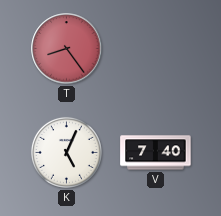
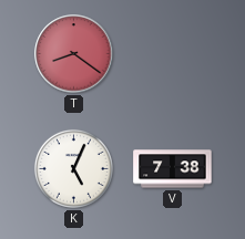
T: 8:24 -> 8:21 (74, 54)
V: 7:40 -> 7:38 (173, 169)
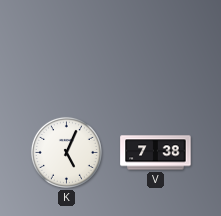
T: 8:21 -> none (74, 54)
